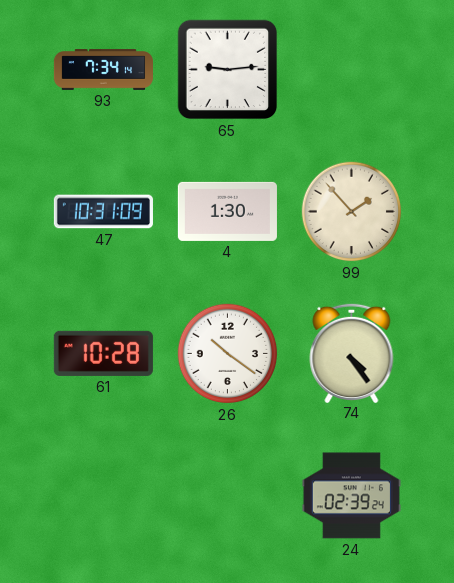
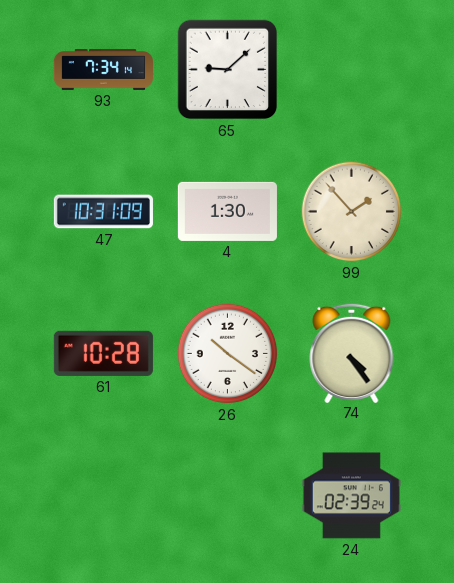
65: 9:14 -> 9:08 (228, 70)
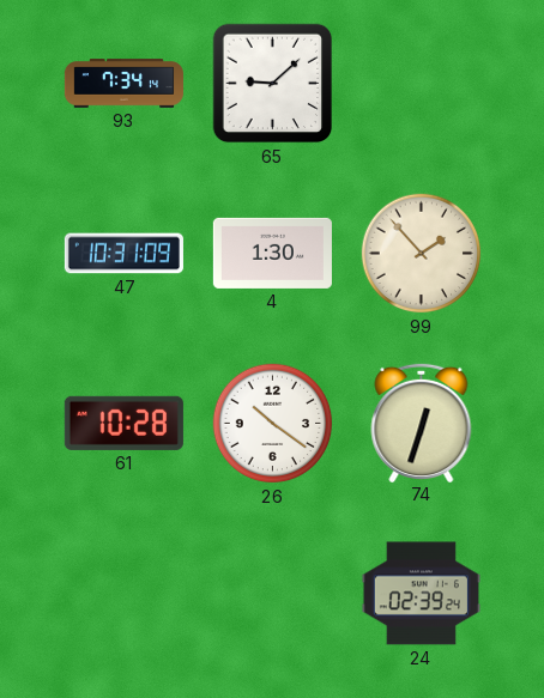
74: 4:24 -> 12:33 (422, 421)
